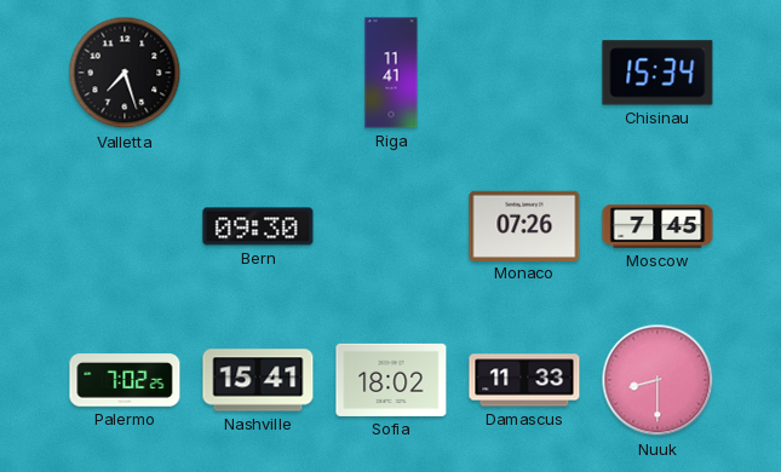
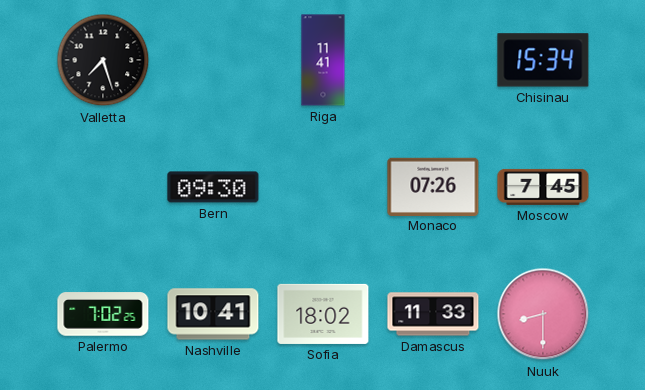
Nashville: 15:41 -> 10:41 (213, 314)
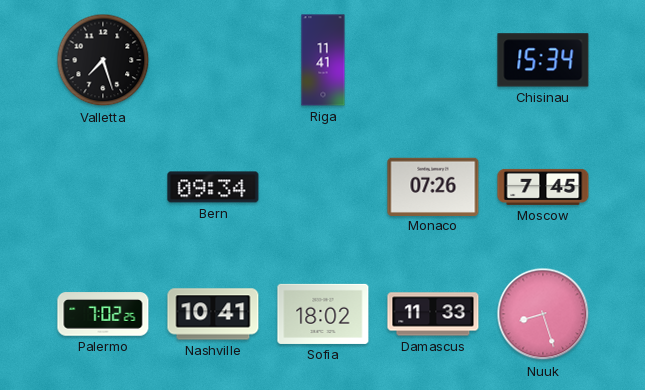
Bern: 09:30 -> 09:34 (213, 187)
Nuuk: 8:30 -> 8:27 (543, 314)
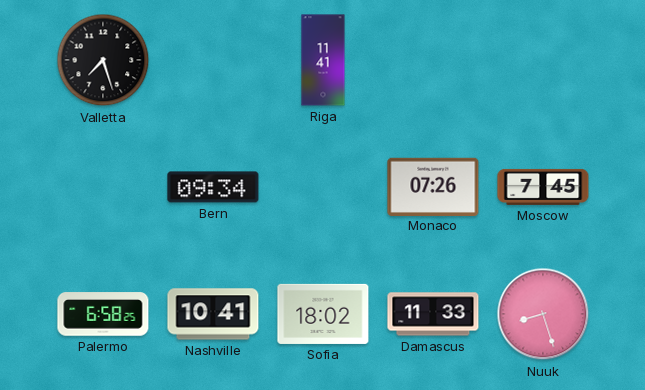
Chisinau: 15:34 -> none (543, 60)
Palermo: 7:02 -> 6:58 (103, 314)
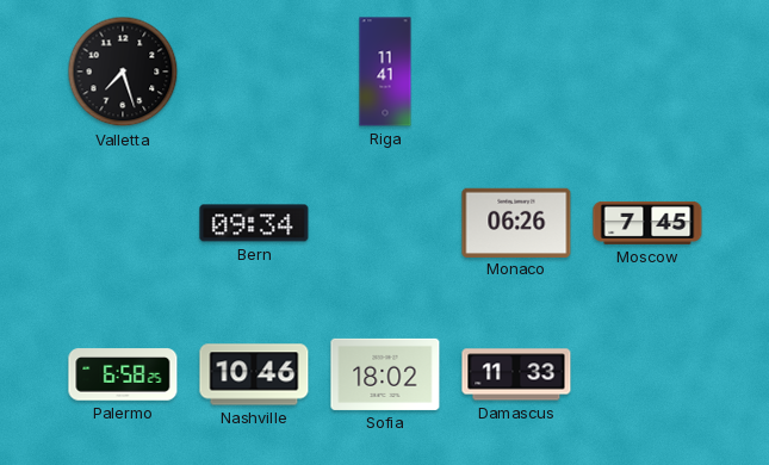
Monaco: 07:26 -> 06:26 (516, 222)
Nashville: 10:41 -> 10:46 (254, 374)
Nuuk: 8:27 -> none (543, 314)
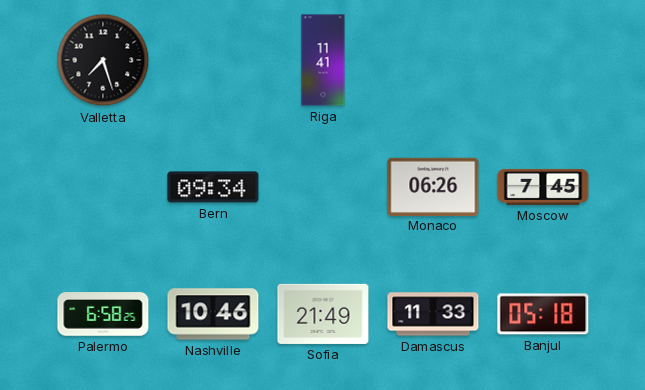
Sofia: 18:02 -> 21:49 (323, 314)
Banjul: none -> 05:18 (543, 314)
